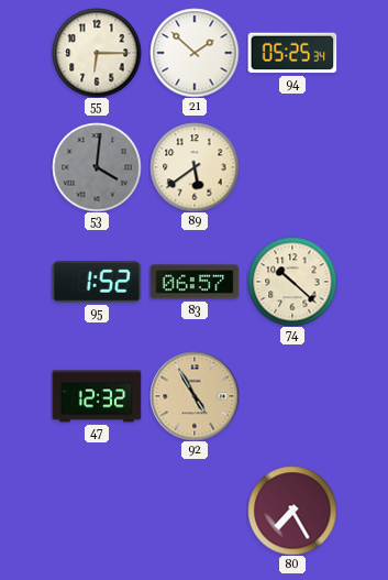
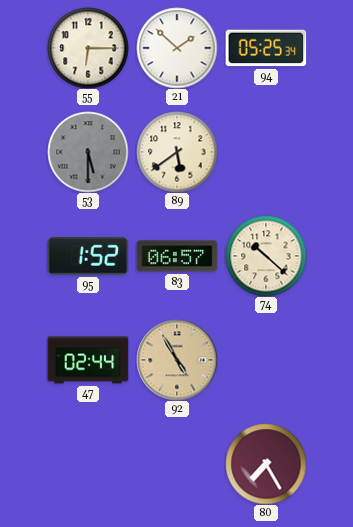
53: 4:01 -> 5:30 (88, 152)
47: 12:32 -> 02:44 (88, 360)
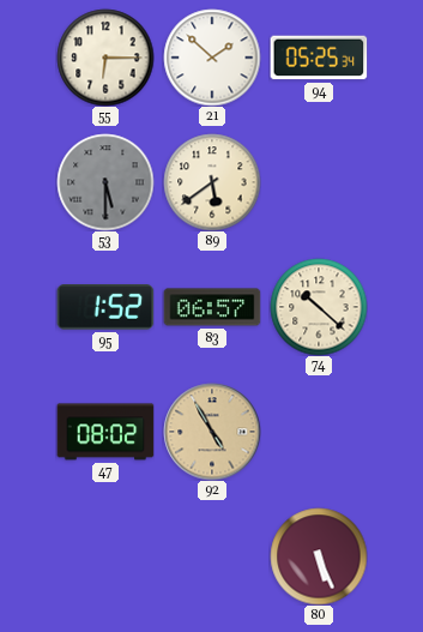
47: 02:44 -> 08:02 (105, 432)
80: 7:25 -> 5:26 (319, 556)
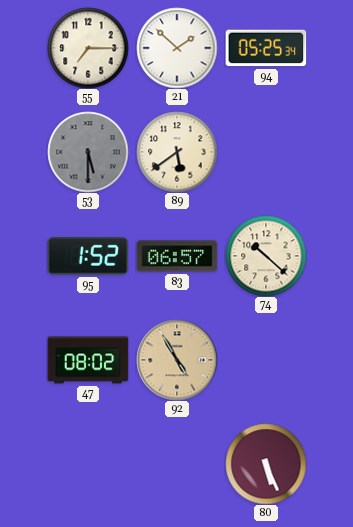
55: 6:15 -> 7:15 (88, 48)
